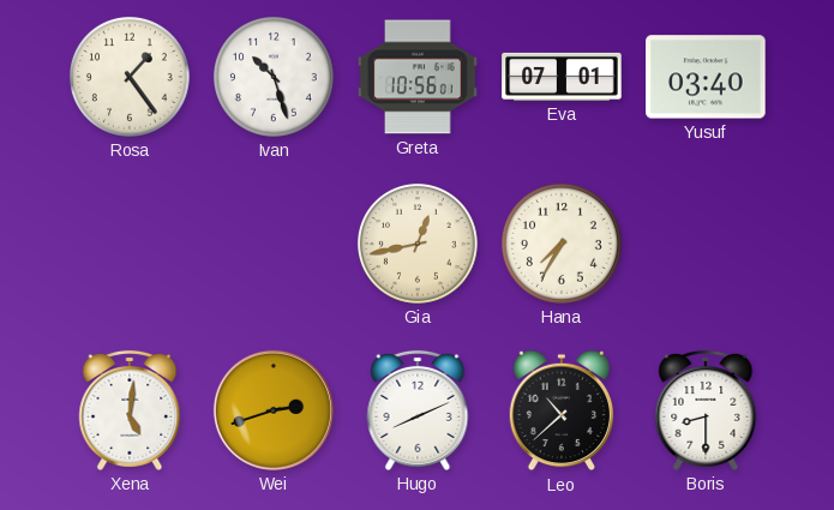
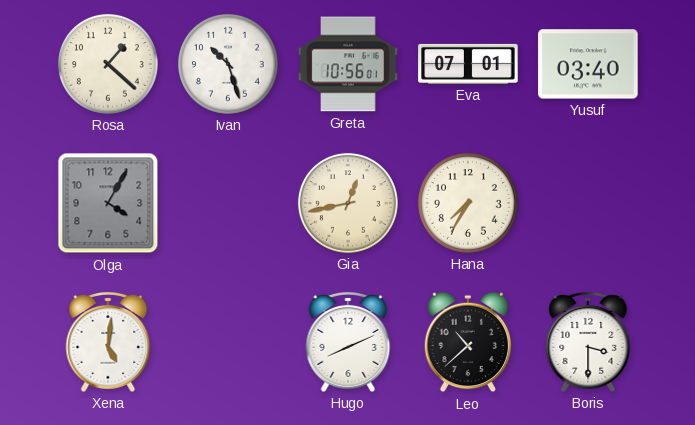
Rosa: 1:24 -> 1:22 (108, 64)
Olga: none -> 4:05 (108, 203)
Wei: 2:42 -> none (274, 410)
Boris: 8:30 -> 3:30 (588, 342)
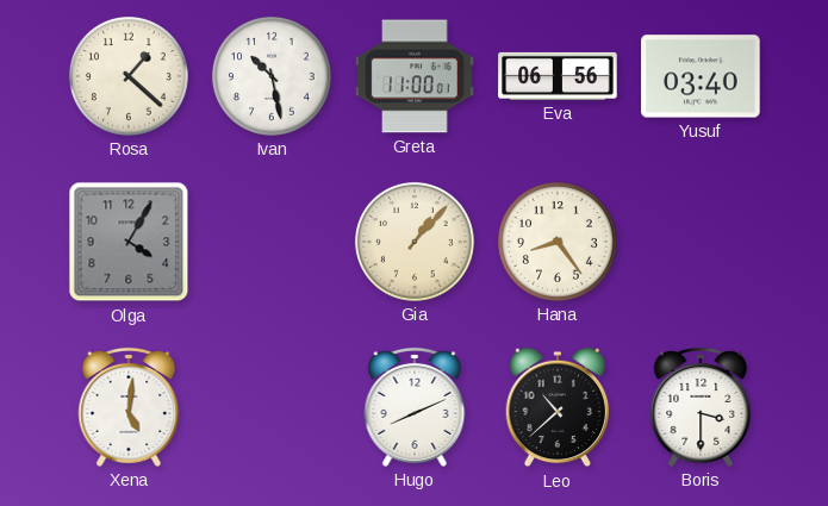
Ivan: 10:27 -> 10:28 (272, 76)
Greta: 10:56 -> 11:00 (415, 76)
Eva: 07:01 -> 06:56 (558, 76)
Gia: 12:43 -> 1:07 (415, 242)
Hana: 7:35 -> 8:24 (558, 242)
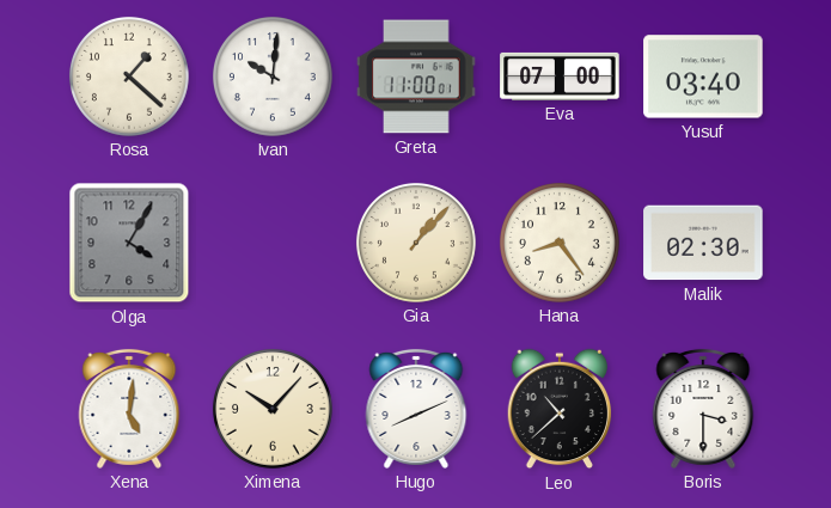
Ivan: 10:28 -> 10:01 (273, 76)
Eva: 06:56 -> 07:00 (560, 76)
Malik: none -> 02:30 (703, 243)
Ximena: none -> 10:07 (273, 409)
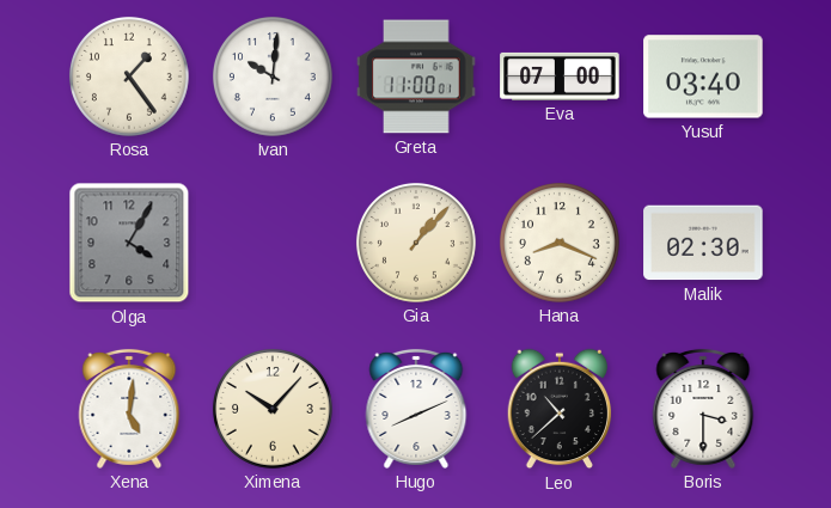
Rosa: 1:22 -> 1:24 (129, 76)
Hana: 8:24 -> 8:19 (560, 243)
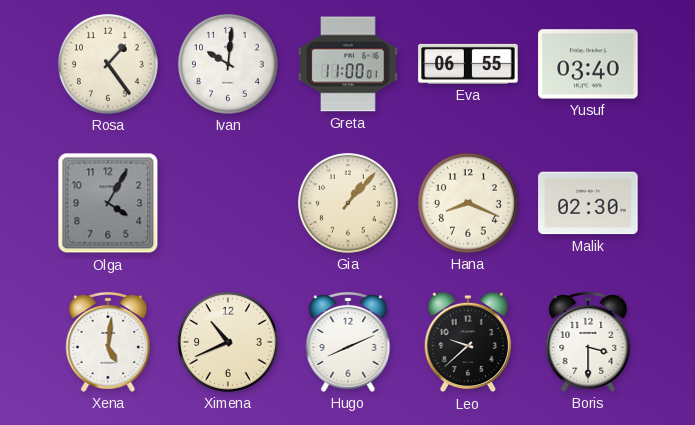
Eva: 07:00 -> 06:55 (468, 64)
Ximena: 10:07 -> 10:41 (228, 342)
Leo: 10:38 -> 9:38 (468, 342)
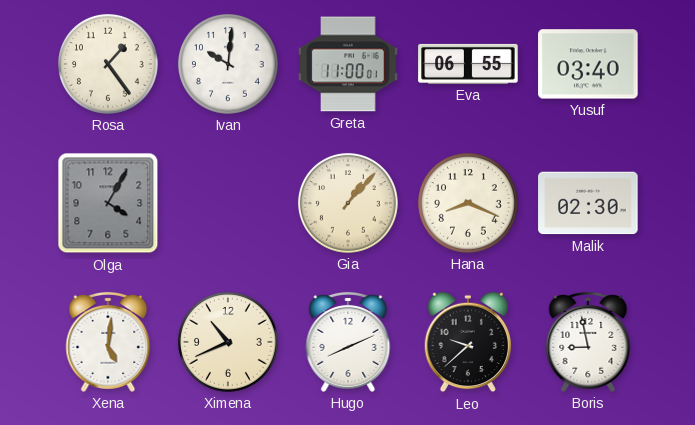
Boris: 3:30 -> 8:58 (588, 342)
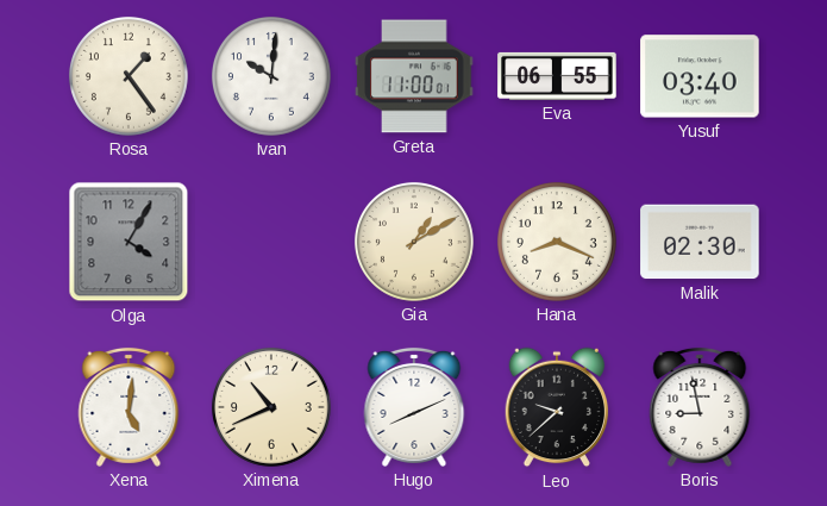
Gia: 1:07 -> 1:10 (414, 242)
